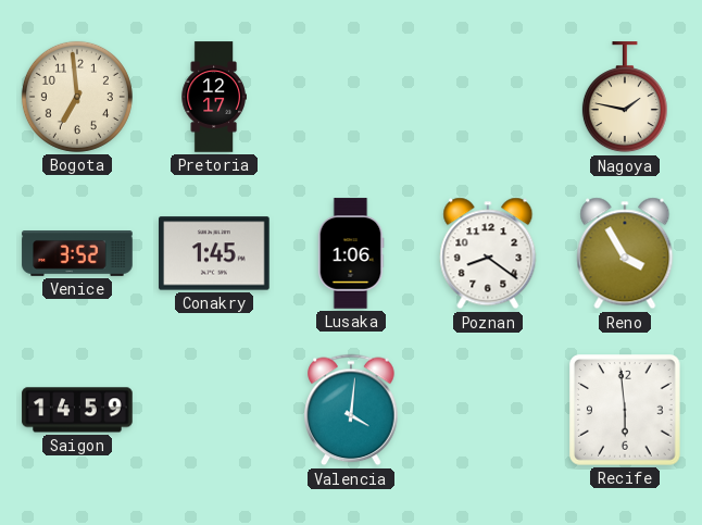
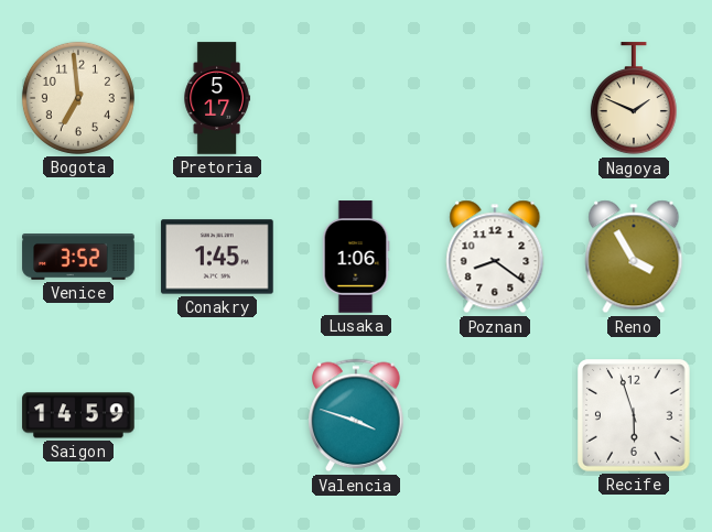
Pretoria: 12:17 -> 5:17 (217, 98)
Nagoya: 1:47 -> 1:49 (634, 99)
Valencia: 4:01 -> 3:48 (356, 415)
Recife: 5:59 -> 5:57 (634, 415)
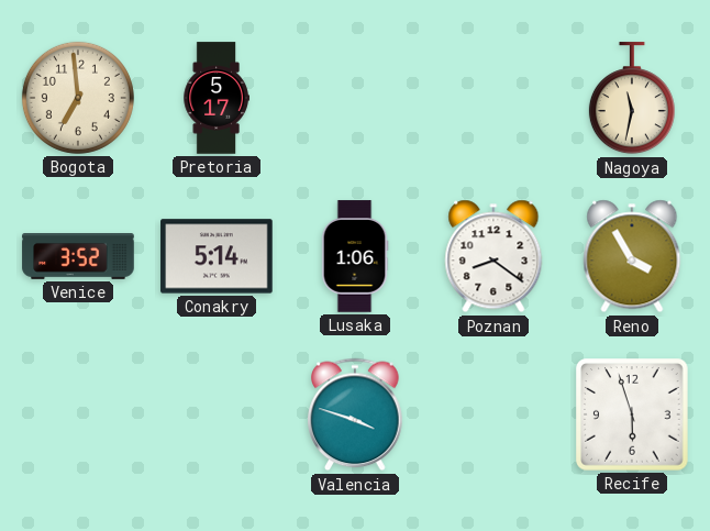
Nagoya: 1:49 -> 11:32 (632, 99)
Conakry: 1:45 -> 5:14 (217, 256)
Saigon: 14:59 -> none (78, 415)
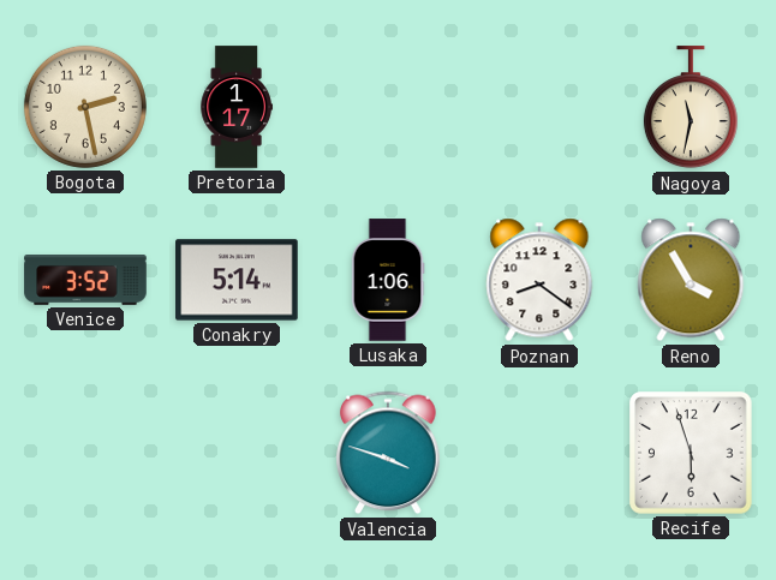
Bogota: 6:59 -> 2:28 (85, 107)
Pretoria: 5:17 -> 1:17 (237, 107)
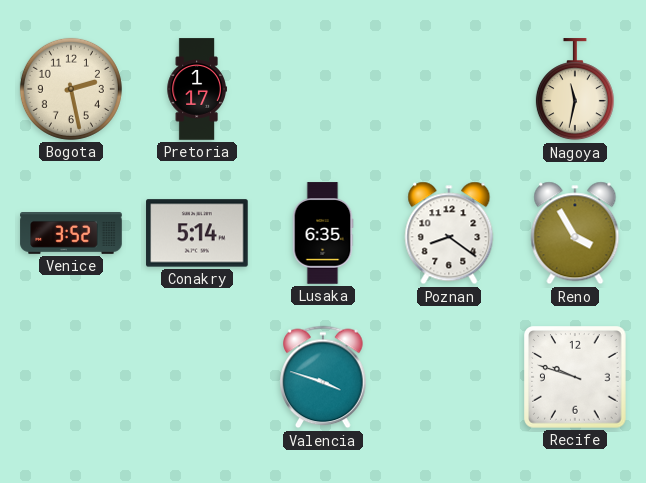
Lusaka: 1:06 -> 6:35 (323, 233)
Recife: 5:57 -> 9:48 (575, 377)
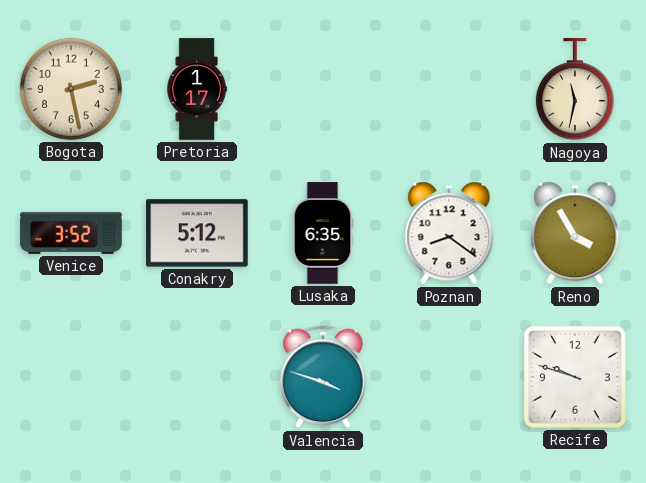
Conakry: 5:14 -> 5:12 (197, 233)
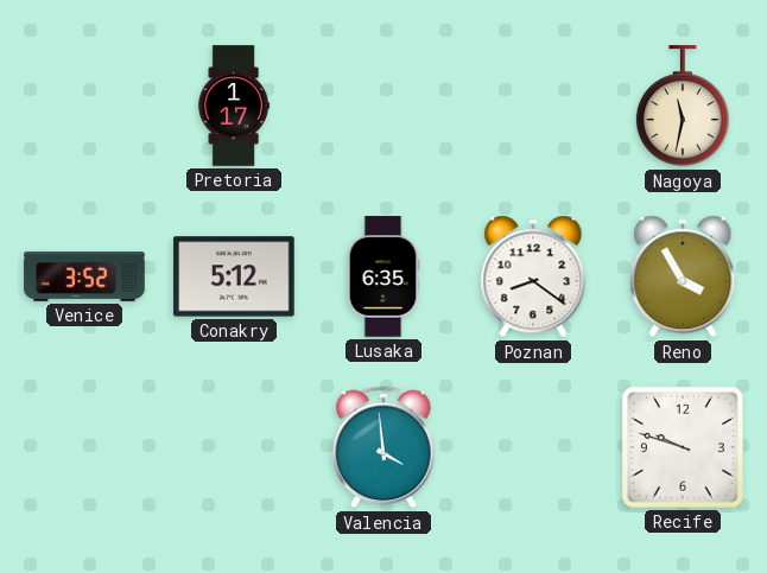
Bogota: 2:28 -> none (71, 89)
Valencia: 3:48 -> 3:59 (383, 447)
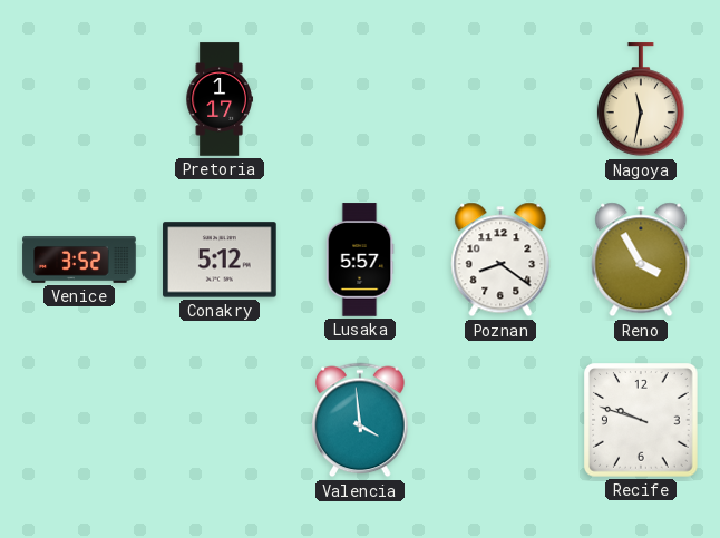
Lusaka: 6:35 -> 5:57 (360, 260)
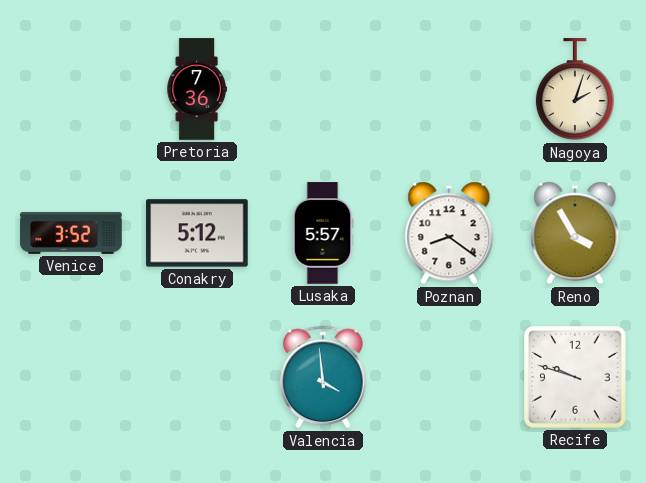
Pretoria: 1:17 -> 7:36 (197, 89)
Nagoya: 11:32 -> 2:03 (575, 90)
